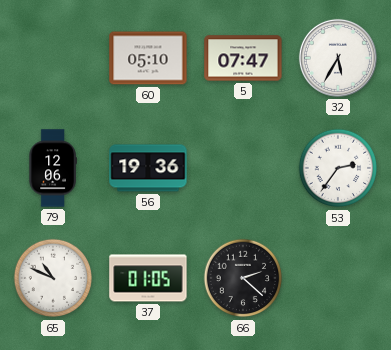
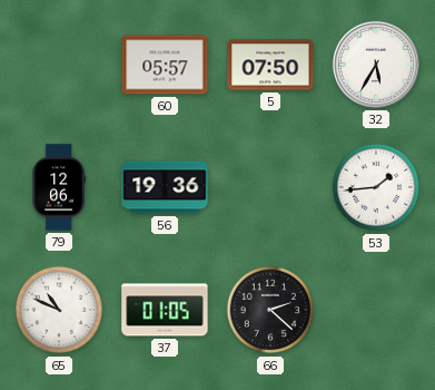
60: 05:10 -> 05:57 (165, 65)
5: 07:47 -> 07:50 (270, 65)
53: 2:36 -> 1:44 (376, 187)
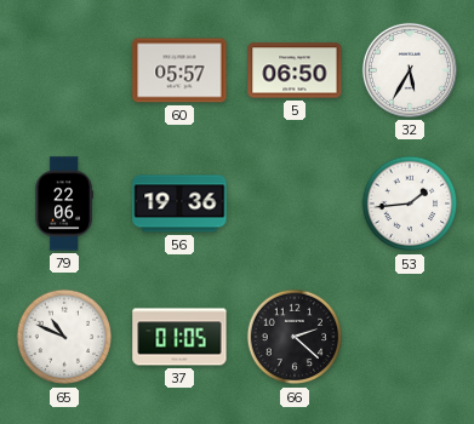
5: 07:50 -> 06:50 (295, 70)
79: 12:06 -> 22:06 (64, 204)
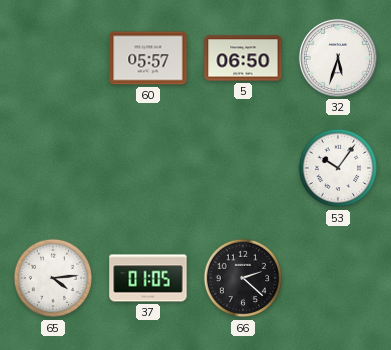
32: 5:35 -> 5:33 (338, 58)
79: 22:06 -> none (64, 204)
56: 19:36 -> none (179, 204)
53: 1:44 -> 10:06 (338, 168)
65: 10:49 -> 4:14 (53, 278)
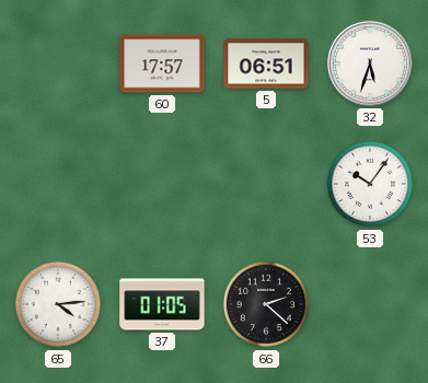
60: 05:57 -> 17:57 (162, 63)
5: 06:50 -> 06:51 (266, 63)
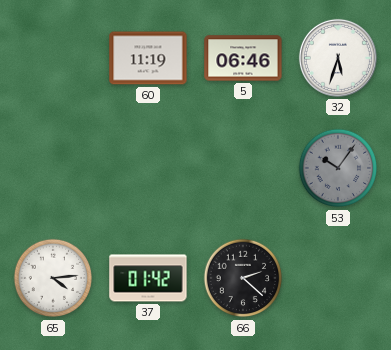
60: 17:57 -> 11:19 (148, 58)
5: 06:51 -> 06:46 (243, 58)
53 dial: white -> grey (338, 168)
37: 01:05 -> 01:42 (148, 278)
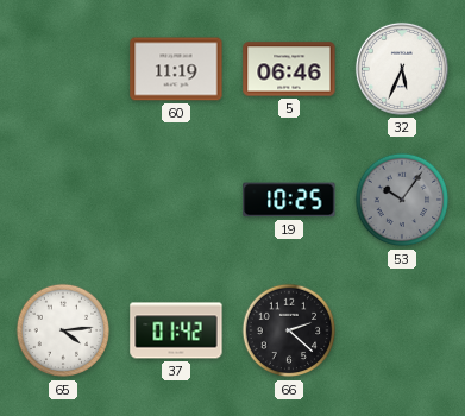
32: 5:33 -> 5:34 (402, 69)
19: none -> 10:25 (289, 200)
